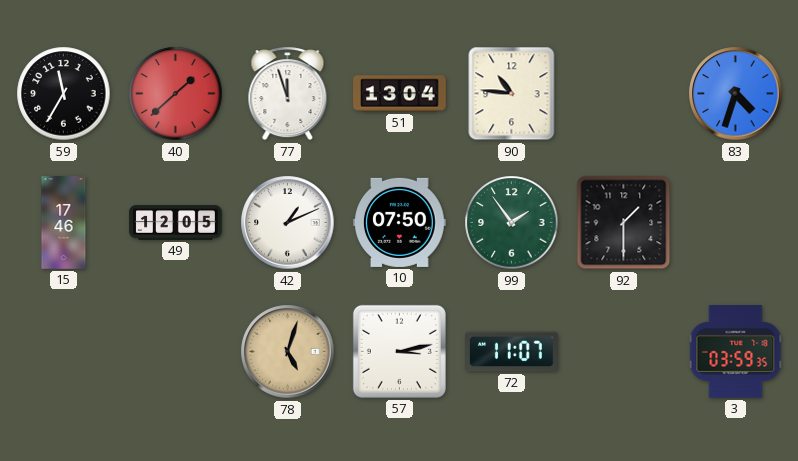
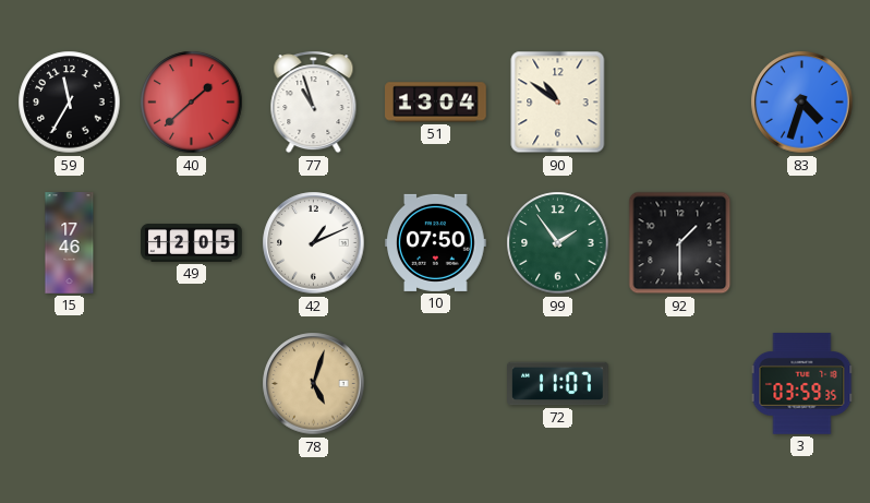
77: 11:57 -> 10:57 (314, 103)
90: 10:46 -> 10:51 (558, 103)
57: 3:13 -> none (399, 351)
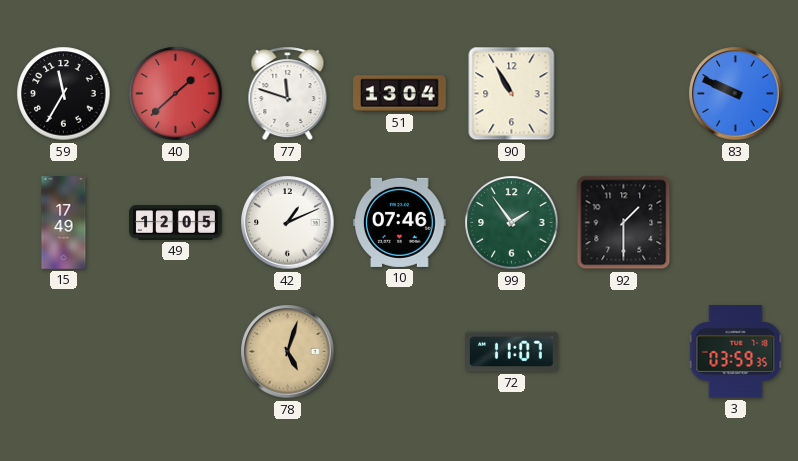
77: 10:57 -> 11:48 (288, 94)
90: 10:51 -> 10:55 (512, 94)
83: 4:33 -> 9:49 (736, 94)
15: 17:46 -> 17:49 (64, 223)
10: 07:50 -> 07:46 (400, 222)
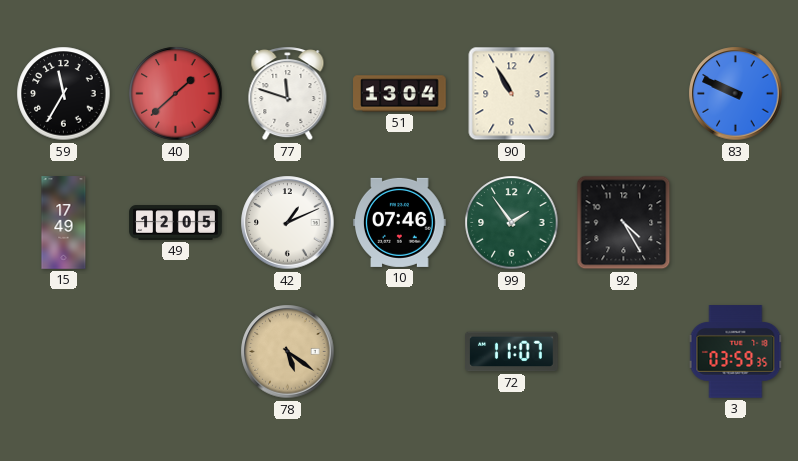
92: 1:30 -> 4:25 (624, 223)
78: 5:03 -> 5:21 (288, 352)
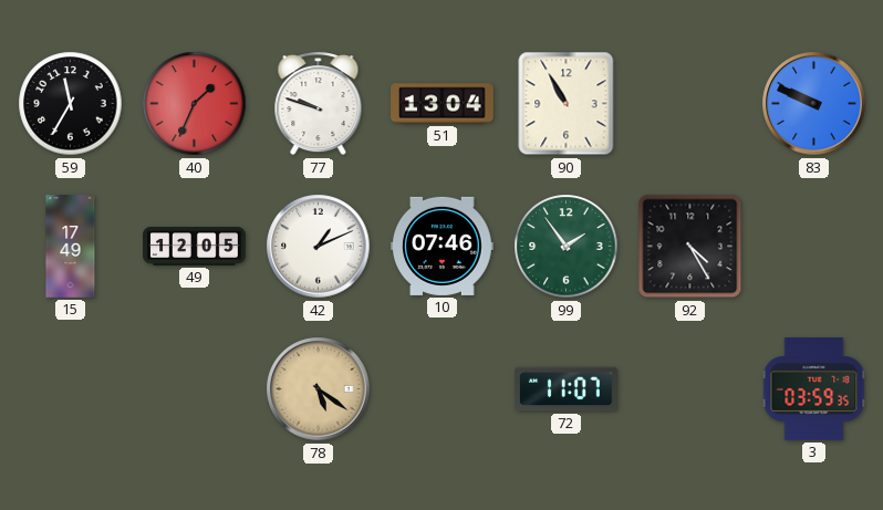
40: 1:38 -> 1:34 (195, 104)
77: 11:48 -> 9:48 (319, 104)
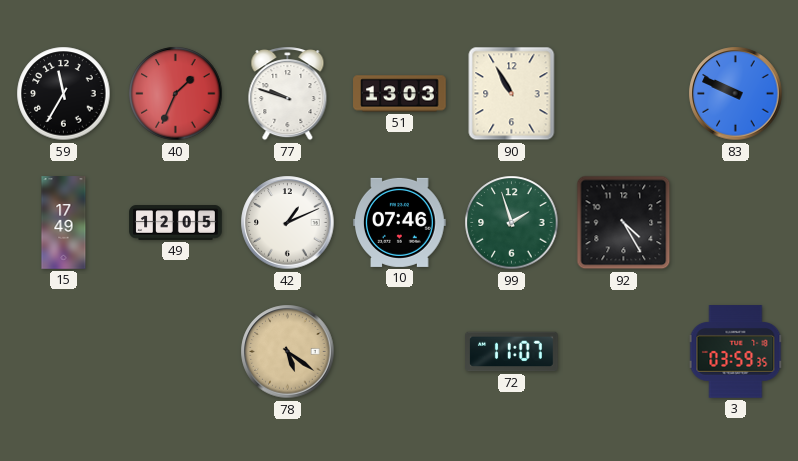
51: 13:04 -> 13:03 (400, 94)
99: 1:54 -> 1:57 (512, 223)
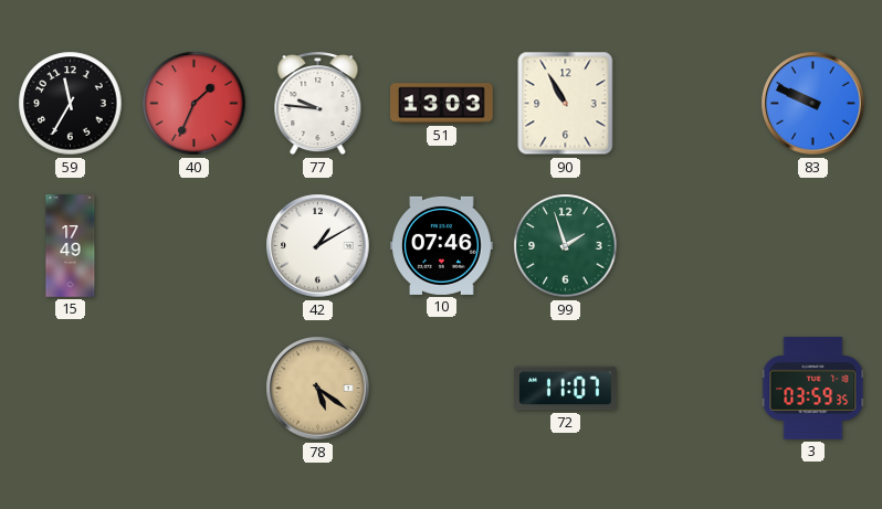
77: 9:48 -> 9:46 (318, 104)
49: 12:05 -> none (176, 223)
42: 1:11 -> 1:10 (318, 246)
92: 4:25 -> none (624, 223)
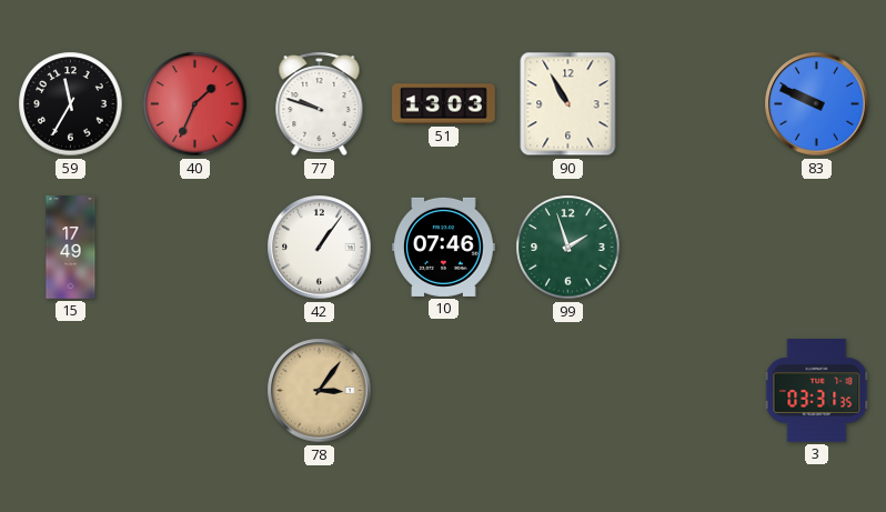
77: 9:46 -> 9:48 (320, 104)
42: 1:10 -> 1:06 (320, 248)
78: 5:21 -> 3:06 (320, 391)
72: 11:07 -> none (566, 389)
3: 03:59 -> 03:31 (817, 391)
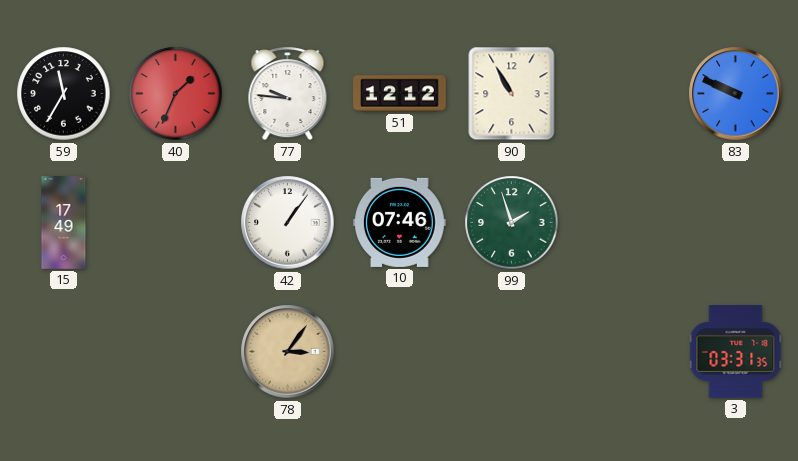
77: 9:48 -> 9:46 (288, 94)
51: 13:03 -> 12:12 (400, 94)
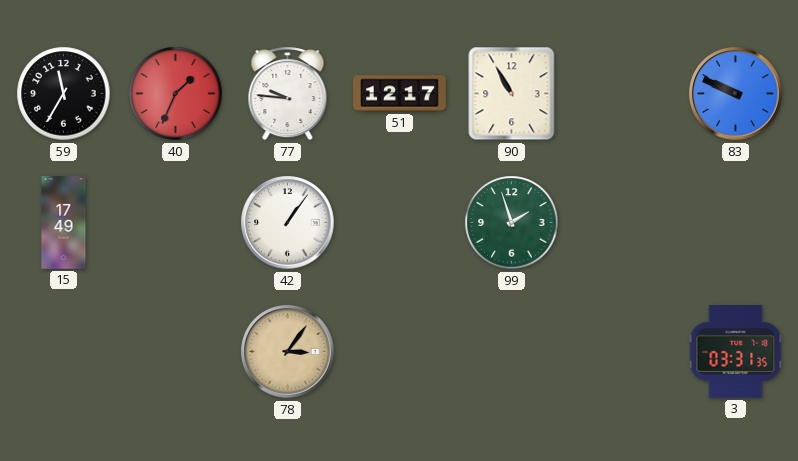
51: 12:12 -> 12:17 (400, 94)
10: 07:46 -> none (400, 222)
